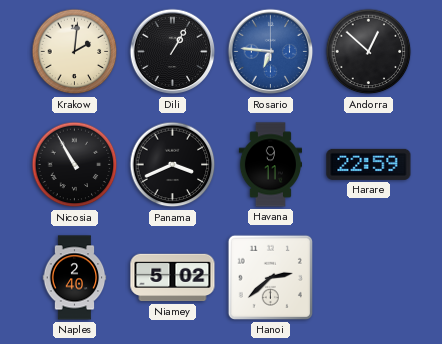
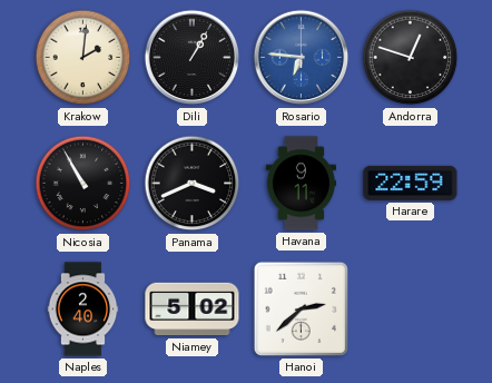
Andorra: 12:52 -> 12:48 (411, 58)
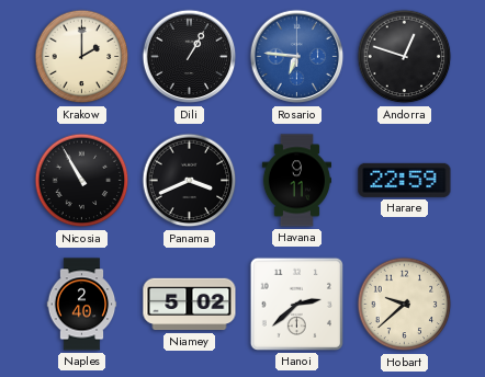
Krakow: 2:01 -> 2:00 (82, 57)
Hobart: none -> 9:38 (405, 305)
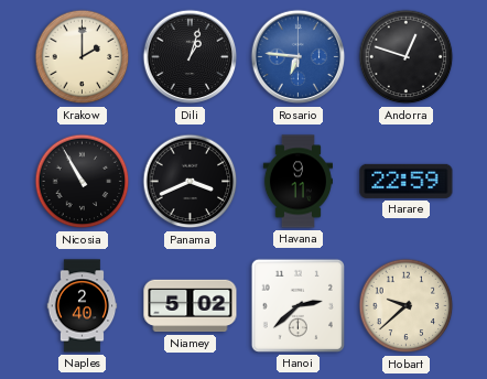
Dili: 1:05 -> 1:03 (191, 57)
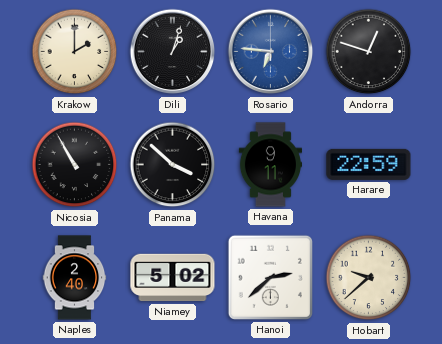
Panama: 3:41 -> 3:52 (173, 165)
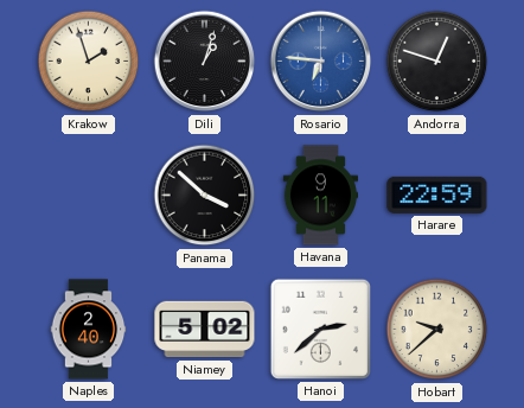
Krakow: 2:00 -> 1:57 (89, 62)
Nicosia: 10:55 -> none (75, 165)
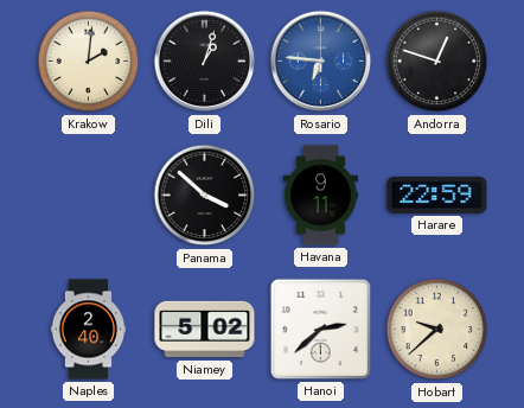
Krakow: 1:57 -> 2:01 (89, 62)
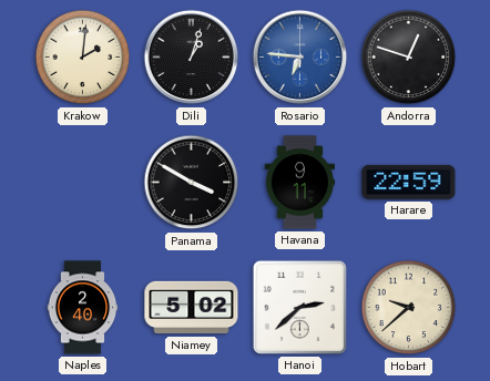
Panama: 3:52 -> 3:50 (192, 183)
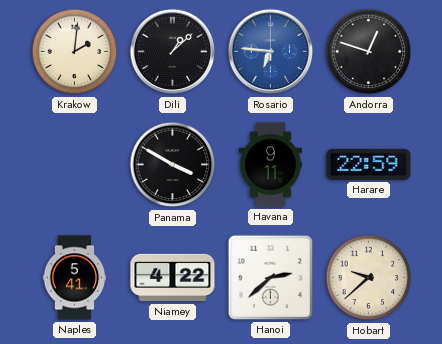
Dili: 1:03 -> 1:08 (173, 52)
Naples: 2:40 -> 5:41 (75, 278)
Niamey: 5:02 -> 4:22 (173, 278)
